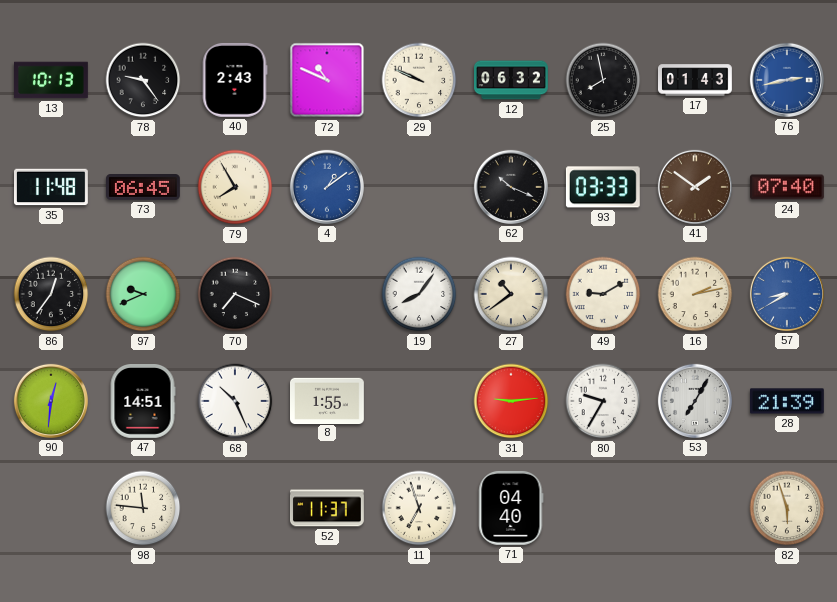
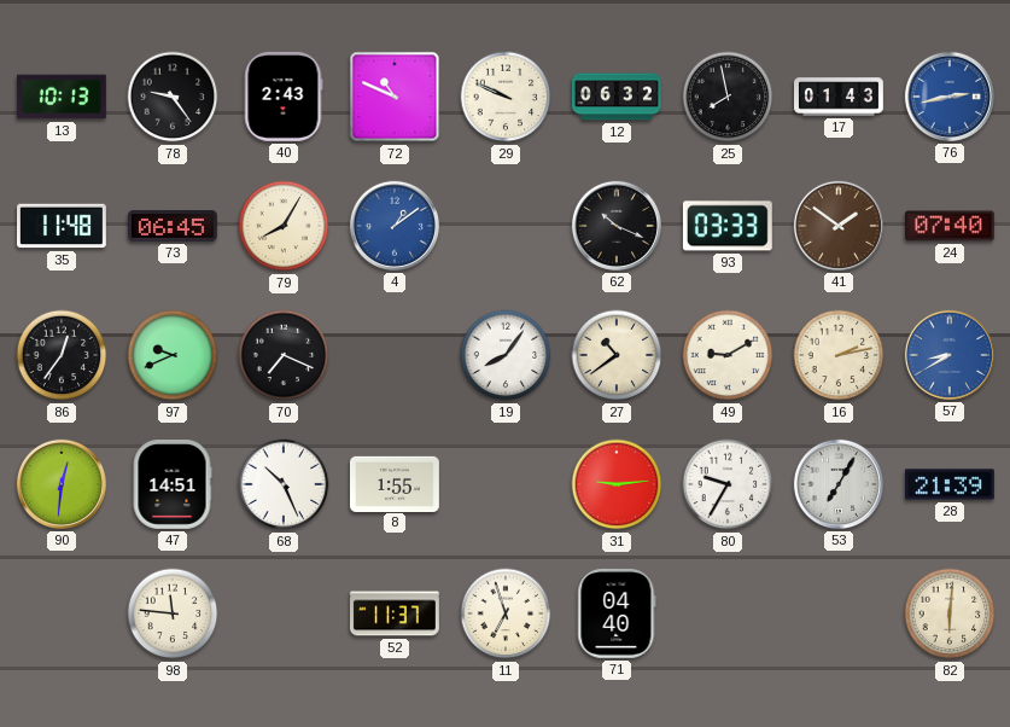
79: 7:55 -> 8:05 (284, 226)
82: 5:57 -> 6:01 (950, 613)
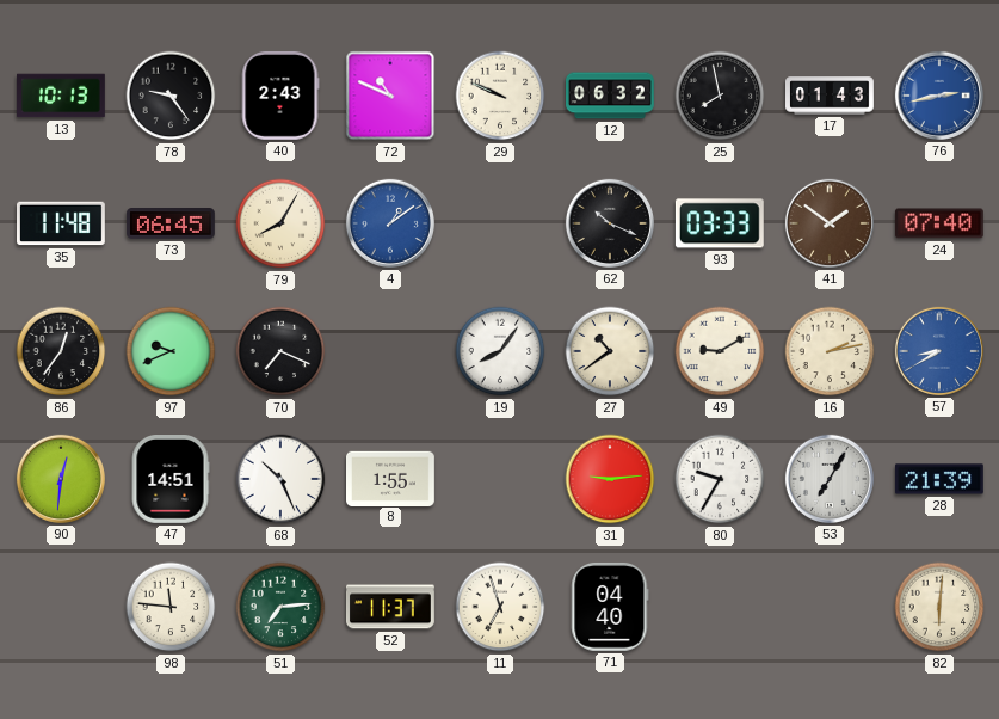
51: none -> 7:14 (280, 607)
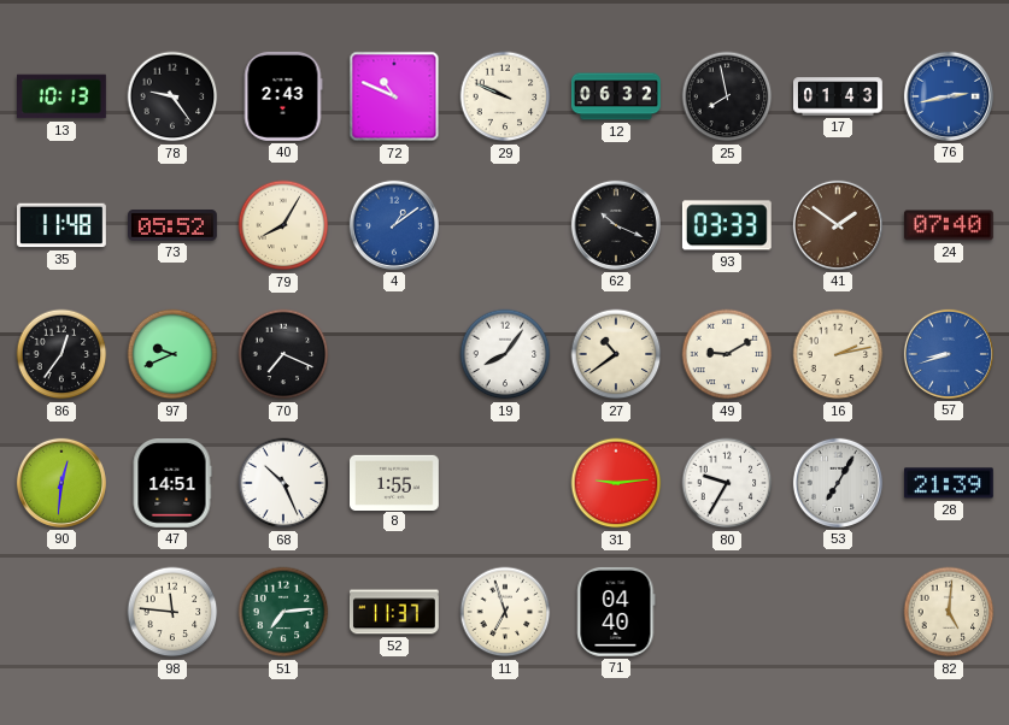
73: 06:45 -> 05:52 (174, 225)
57: 8:40 -> 8:42 (949, 354)
82: 6:01 -> 5:01 (949, 612)
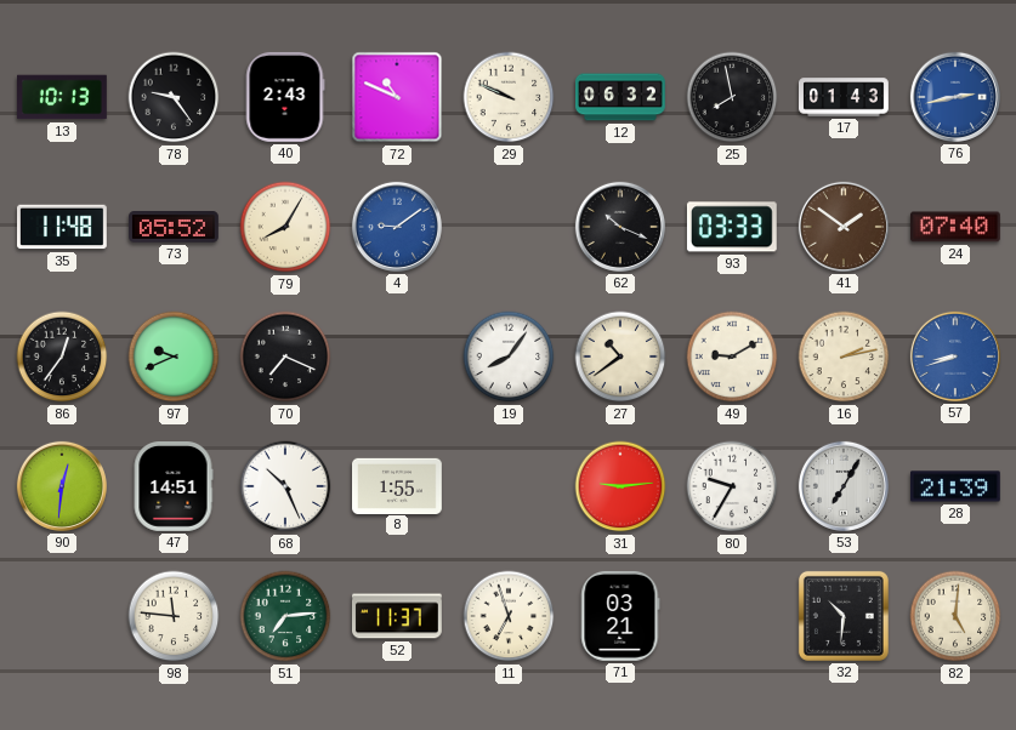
4: 1:09 -> 9:09 (397, 227)
71: 04:40 -> 03:21 (620, 616)
32: none -> 10:31 (844, 616)
